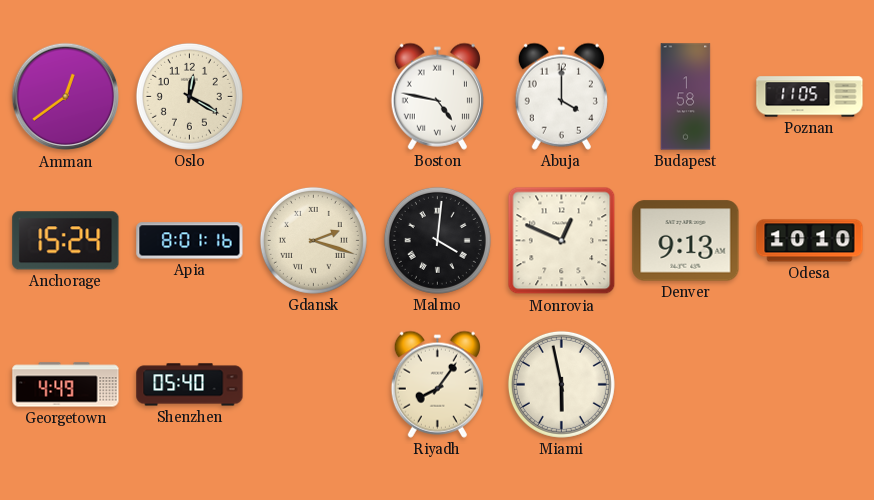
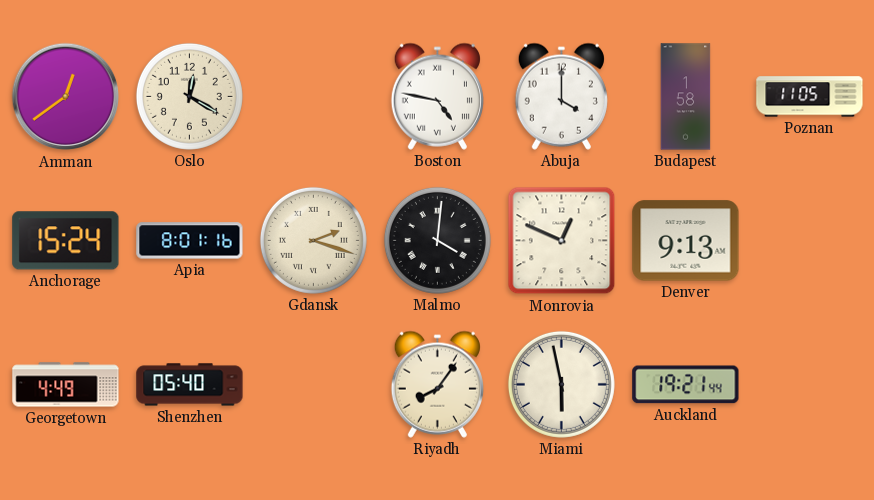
Odesa: 10:10 -> none (810, 241)
Auckland: none -> 19:21 (686, 385)
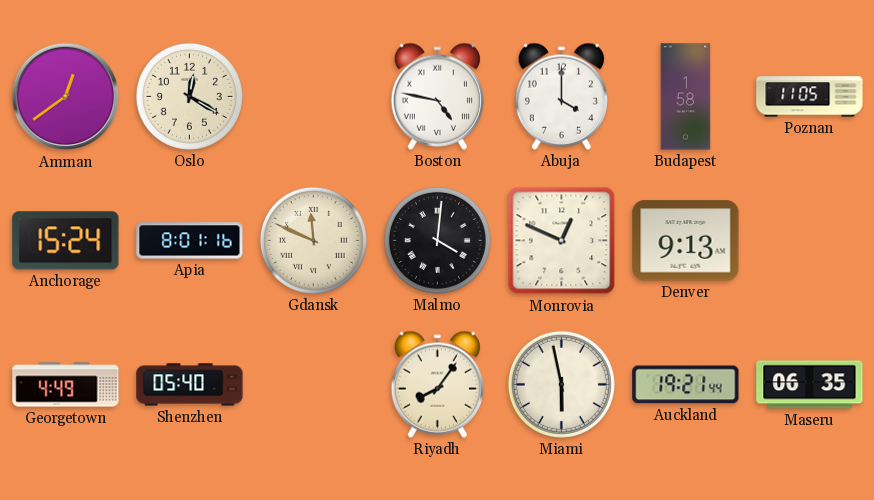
Gdansk: 2:18 -> 11:49 (313, 240)
Maseru: none -> 06:35 (810, 385)
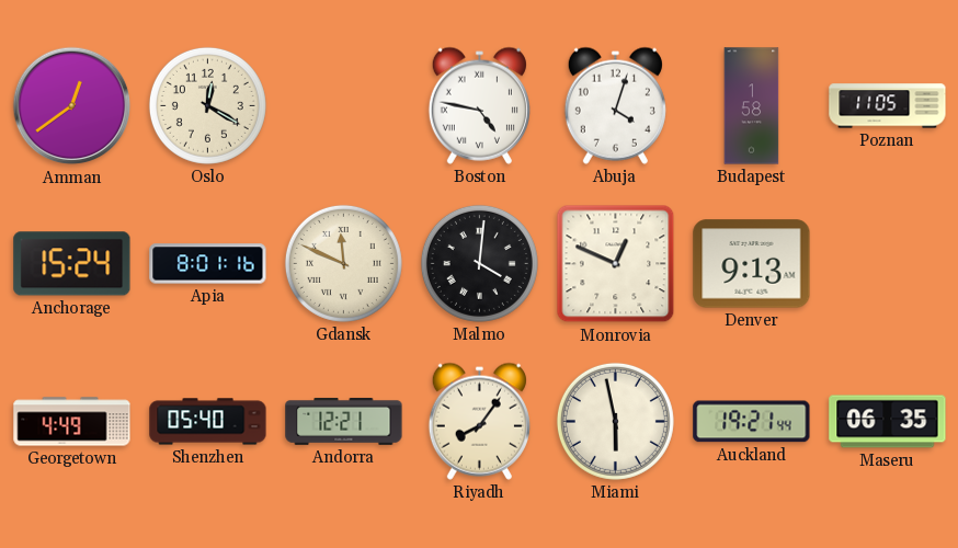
Abuja: 4:00 -> 4:03 (615, 105)
Andorra: none -> 12:21 (344, 421)
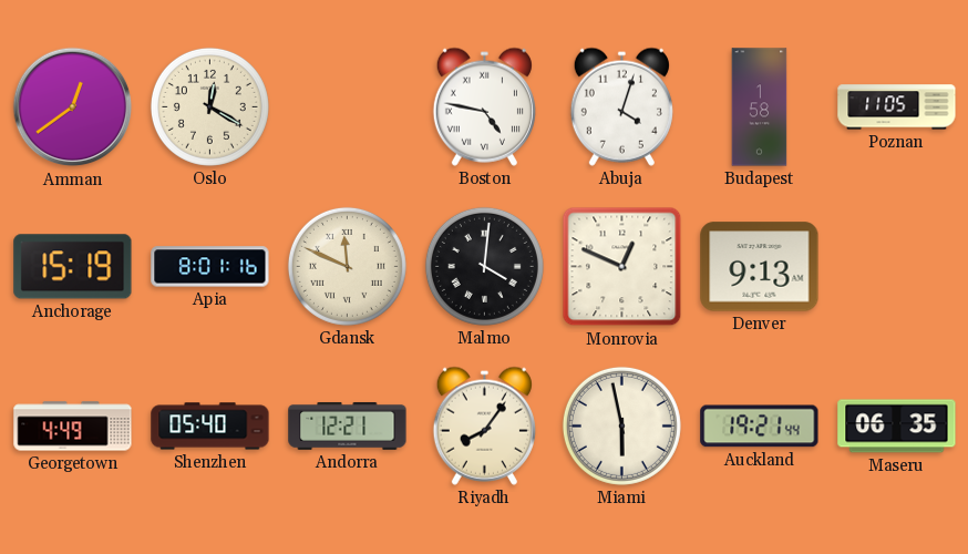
Anchorage: 15:24 -> 15:19 (73, 267)
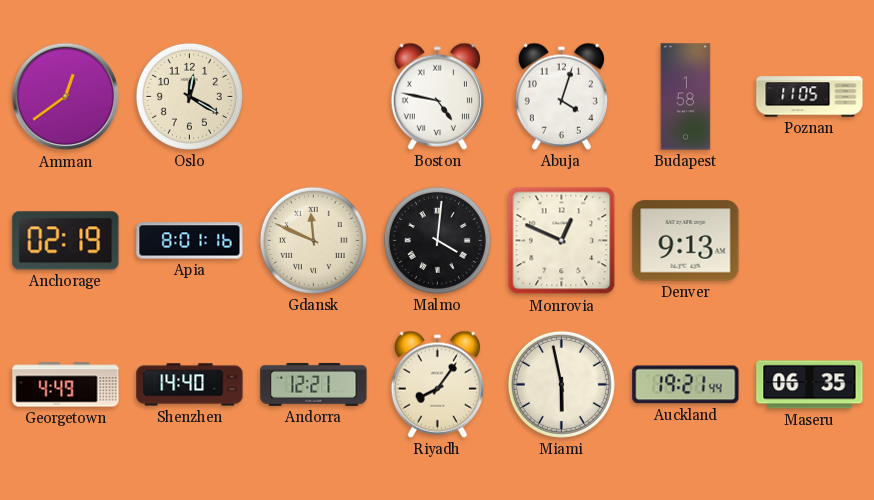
Anchorage: 15:19 -> 02:19 (66, 241)
Shenzhen: 05:40 -> 14:40 (190, 385)
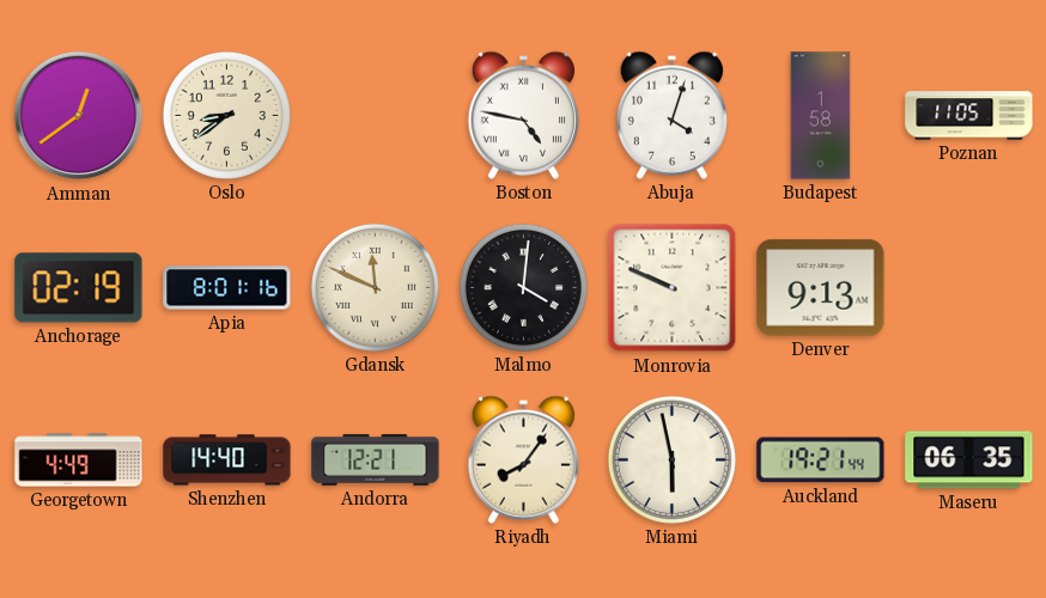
Oslo: 12:20 -> 8:39 (226, 115)
Monrovia: 12:49 -> 9:49 (673, 288)
